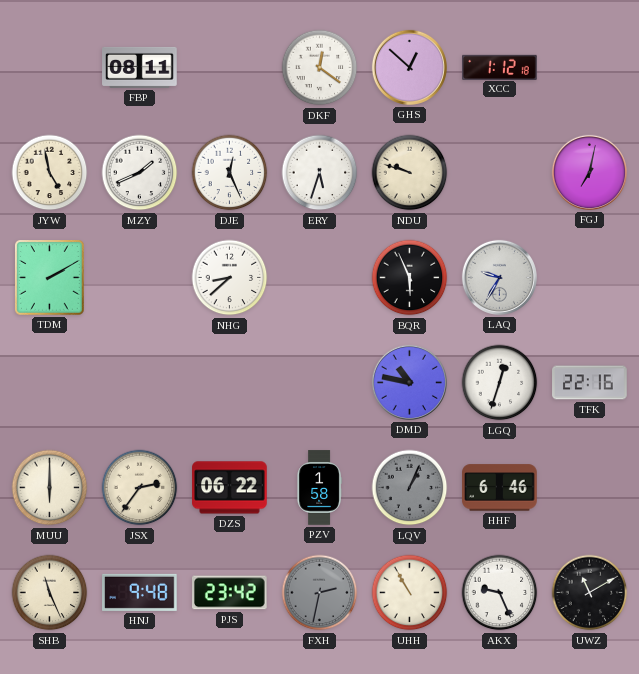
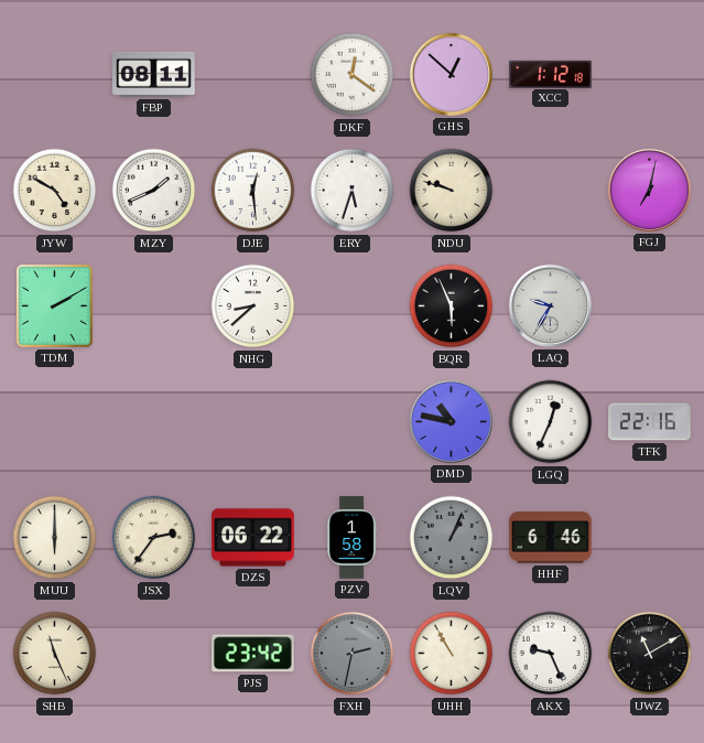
JYW: 4:58 -> 4:50 (55, 191)
DJE: 12:26 -> 12:29 (253, 191)
LGQ: 12:33 -> 12:34 (551, 422)
HNJ: 9:48 -> none (140, 592)
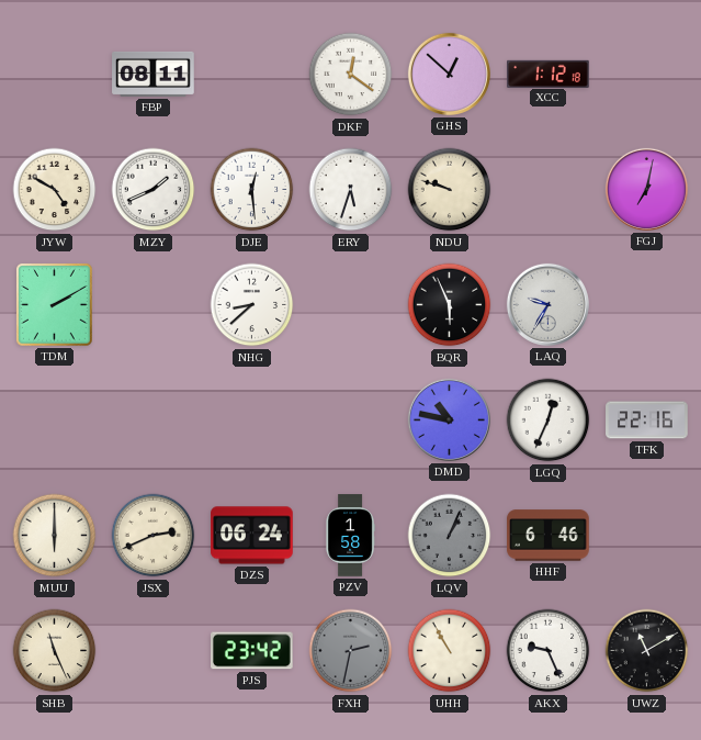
JSX: 2:36 -> 2:41 (154, 536)
DZS: 06:22 -> 06:24 (252, 536)
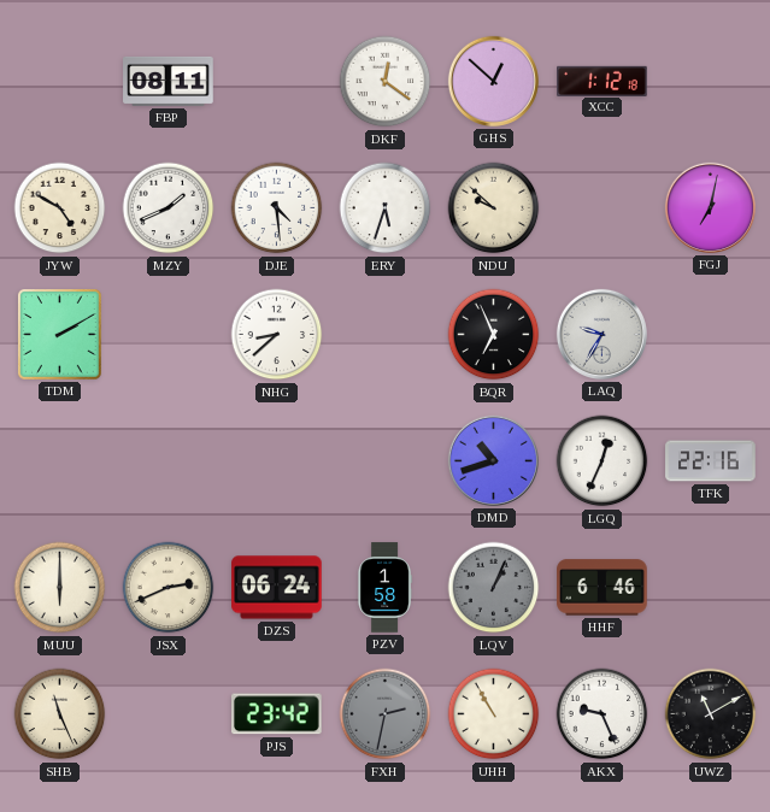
DJE: 12:29 -> 4:29 (277, 208)
NDU: 9:48 -> 9:52 (494, 208)
BQR: 5:56 -> 6:56 (494, 335)
DMD: 10:47 -> 10:42 (493, 460)
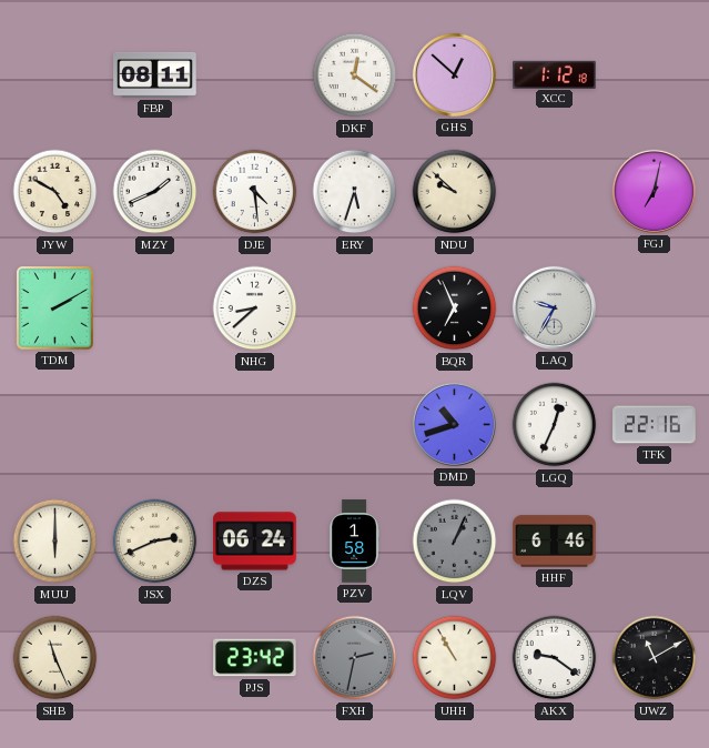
AKX: 9:26 -> 9:21 (555, 658)
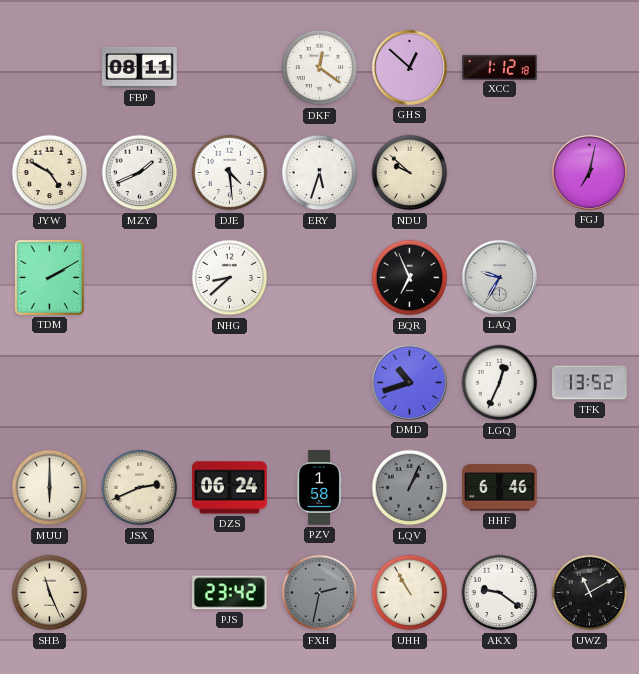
TFK: 22:16 -> 13:52 (590, 383)
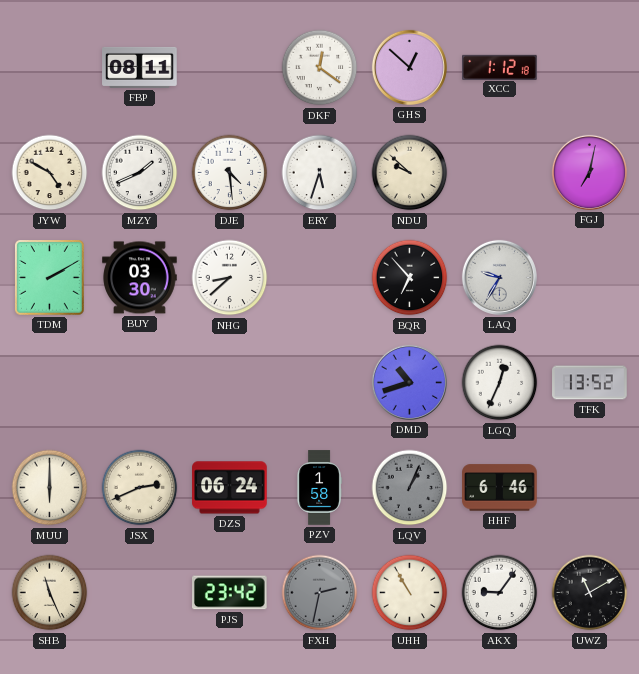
BUY: none -> 03:30 (140, 278)
BQR: 6:56 -> 6:53 (410, 278)
AKX: 9:21 -> 9:06 (500, 593)
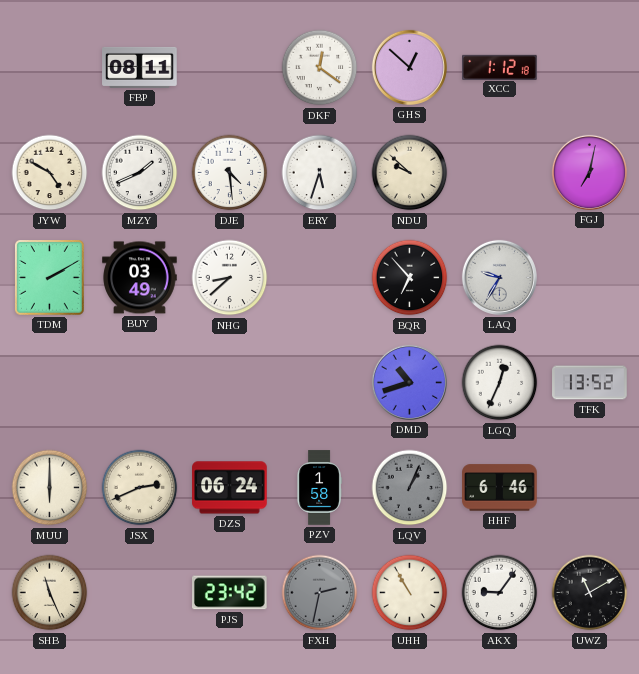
BUY: 03:30 -> 03:49 (140, 278)
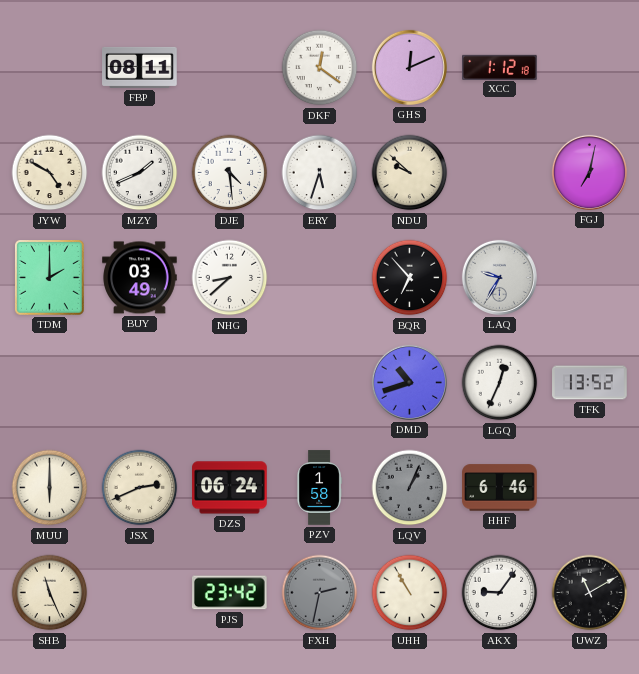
GHS: 12:52 -> 12:11 (409, 67)
TDM: 2:10 -> 2:00 (50, 278)
